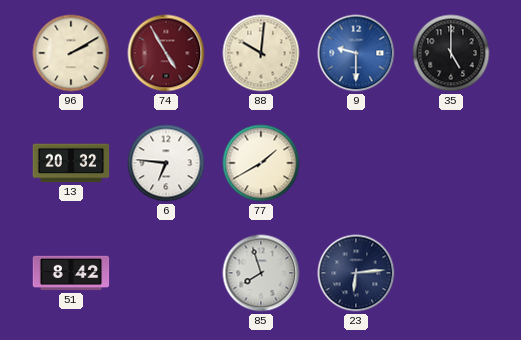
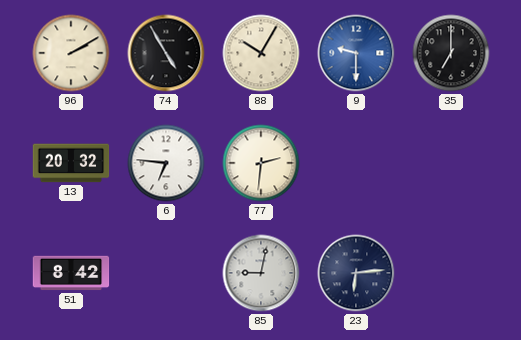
74 dial: burgundy -> black (166, 53)
88: 10:01 -> 10:05 (261, 53)
35: 5:00 -> 7:00 (451, 53)
77: 1:40 -> 2:31 (261, 163)
85: 7:57 -> 9:02 (261, 273)
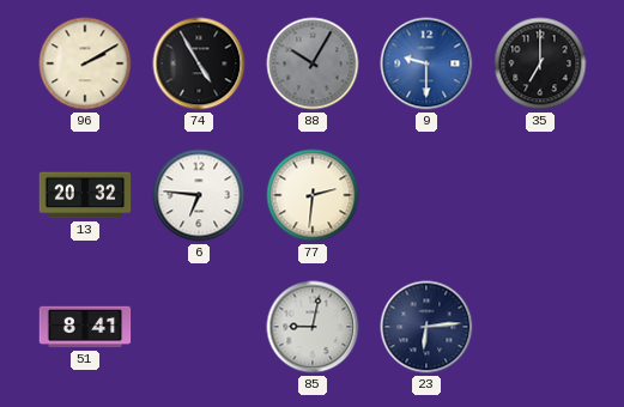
88 dial: cream -> grey (313, 63)
51: 8:42 -> 8:41 (85, 327)
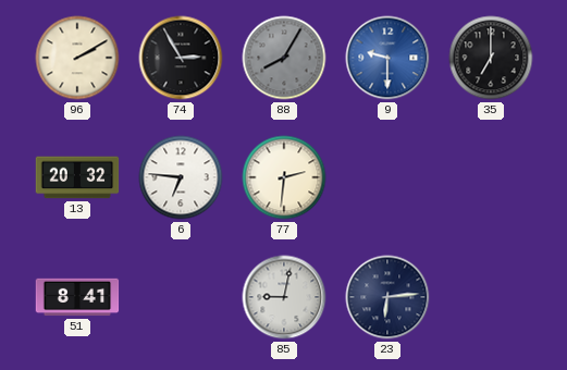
74: 4:55 -> 2:55 (181, 58)
88: 10:05 -> 8:05 (284, 58)
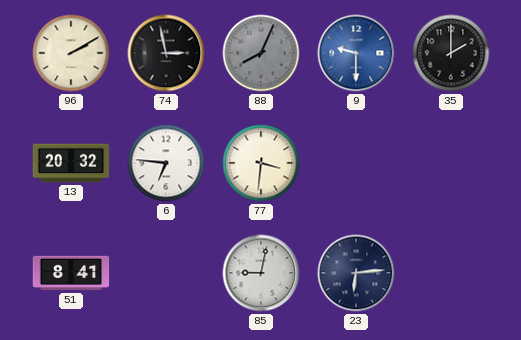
74: 2:55 -> 2:58 (166, 53)
88: 8:05 -> 8:04 (261, 53)
35: 7:00 -> 2:00 (451, 53)
77: 2:31 -> 3:31 (261, 163)
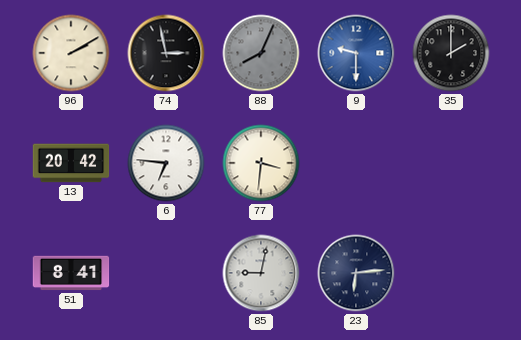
13: 20:32 -> 20:42 (71, 163)
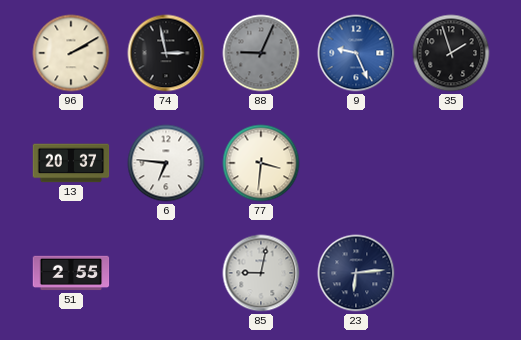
88: 8:04 -> 9:04 (261, 53)
9: 9:30 -> 9:26 (356, 53)
35: 2:00 -> 1:57 (451, 53)
13: 20:42 -> 20:37 (71, 163)
51: 8:41 -> 2:55 (71, 273)
